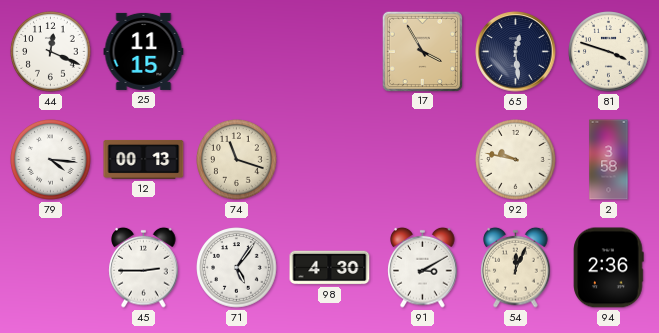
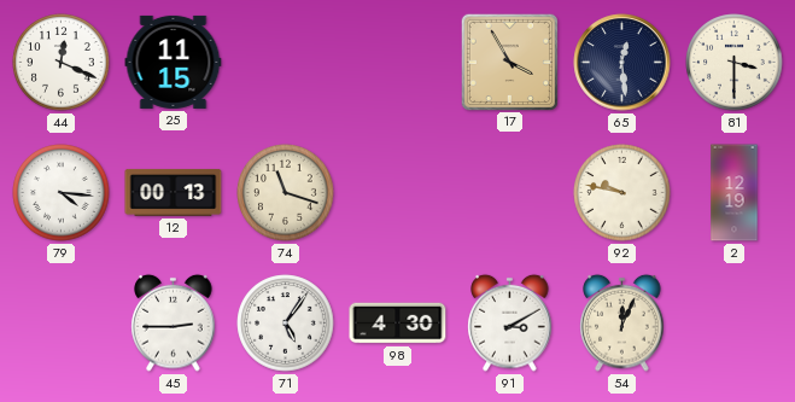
81: 3:48 -> 3:30 (735, 63)
2: 3:58 -> 12:19 (735, 193)
94: 2:36 -> none (609, 268)
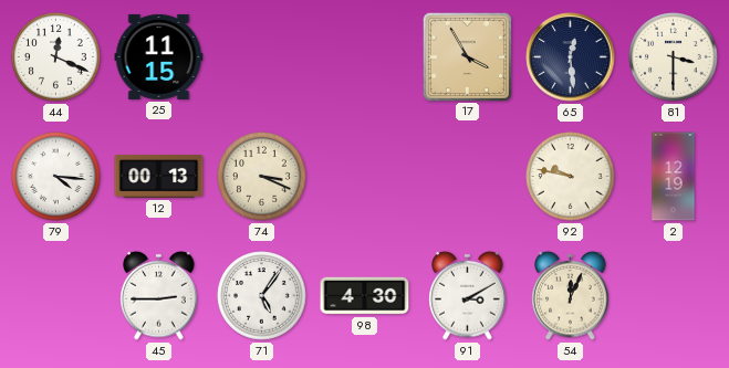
74: 11:18 -> 3:19 (262, 177)
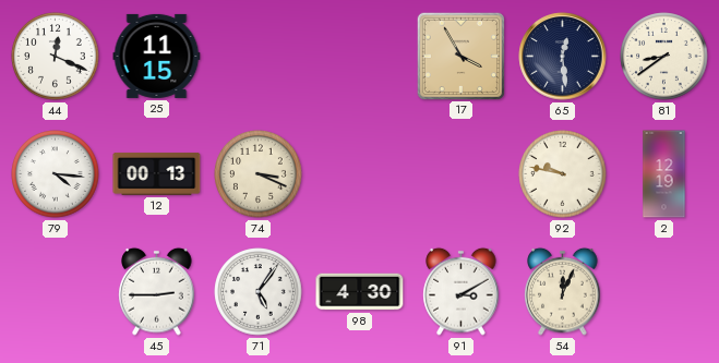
81: 3:30 -> 8:39 (664, 57)
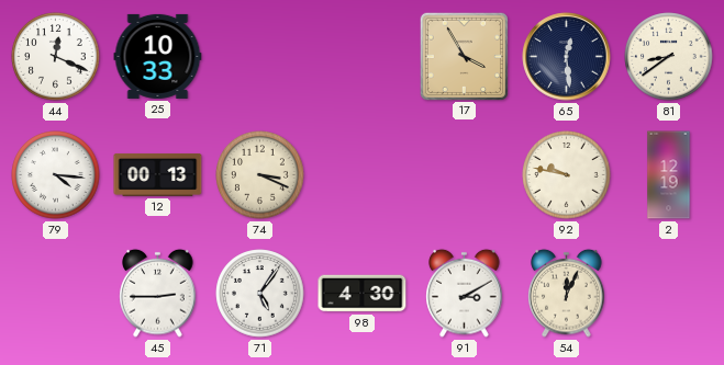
25: 11:15 -> 10:33 (158, 56)
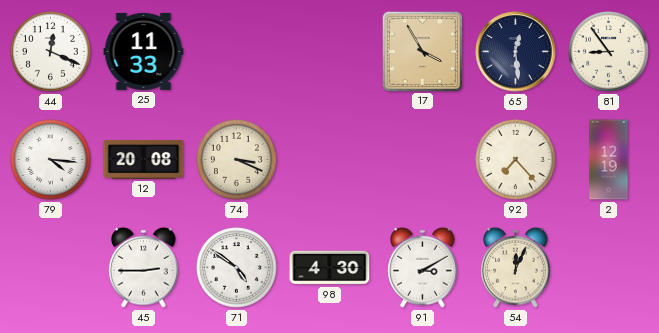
25: 10:33 -> 11:33 (144, 51)
81: 8:39 -> 8:54 (609, 52)
12: 00:13 -> 20:08 (144, 159)
92: 9:47 -> 7:23 (516, 160)
71: 5:06 -> 4:51 (237, 268)
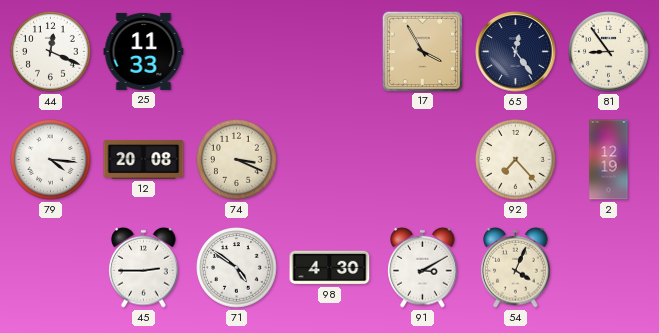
65: 12:29 -> 12:24 (516, 52)
54: 12:04 -> 4:04 (516, 267)
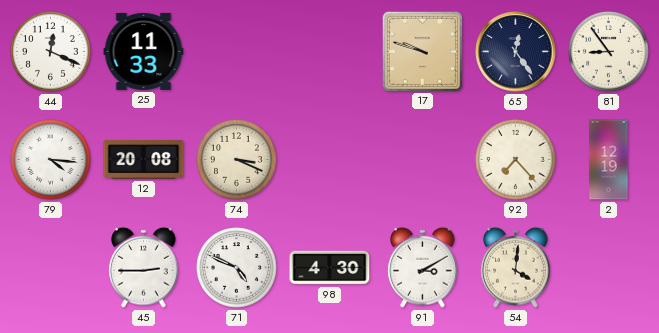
17: 3:55 -> 9:48 (422, 51)
71: 4:51 -> 4:49 (237, 268)
54: 4:04 -> 4:01 (516, 267)
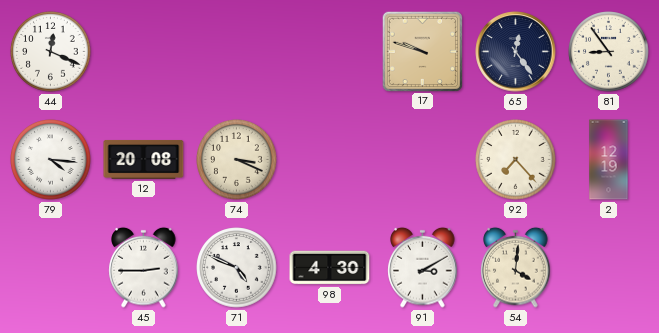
25: 11:33 -> none (144, 51)
